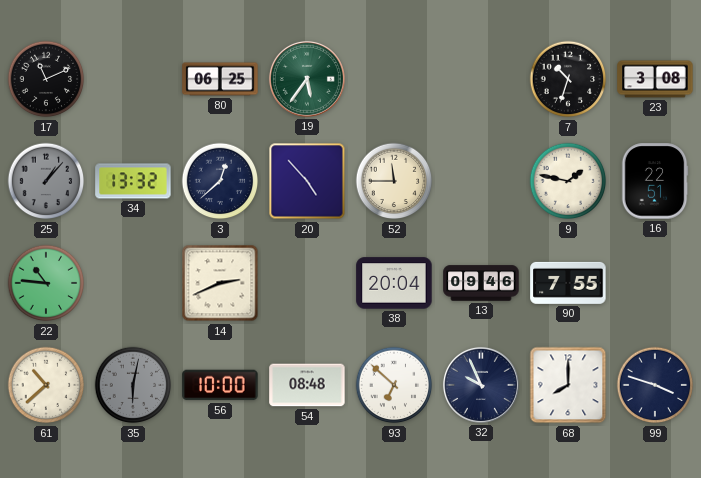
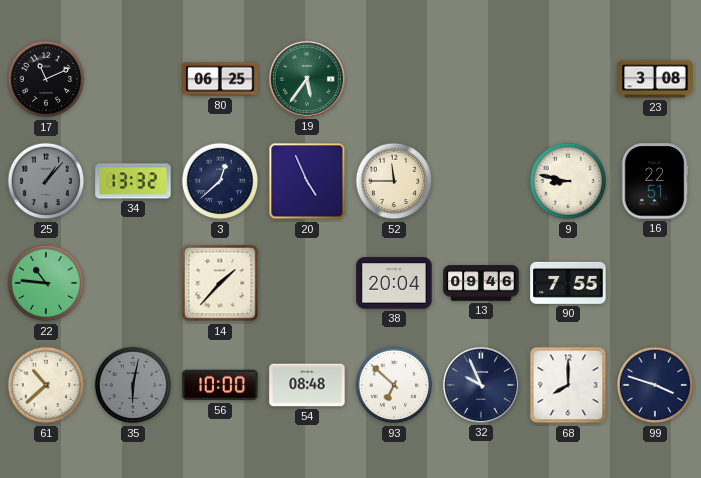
7: 10:33 -> none (568, 79)
20: 4:53 -> 4:56 (307, 181)
9: 1:47 -> 8:47 (568, 181)
14: 2:41 -> 1:37 (220, 283)
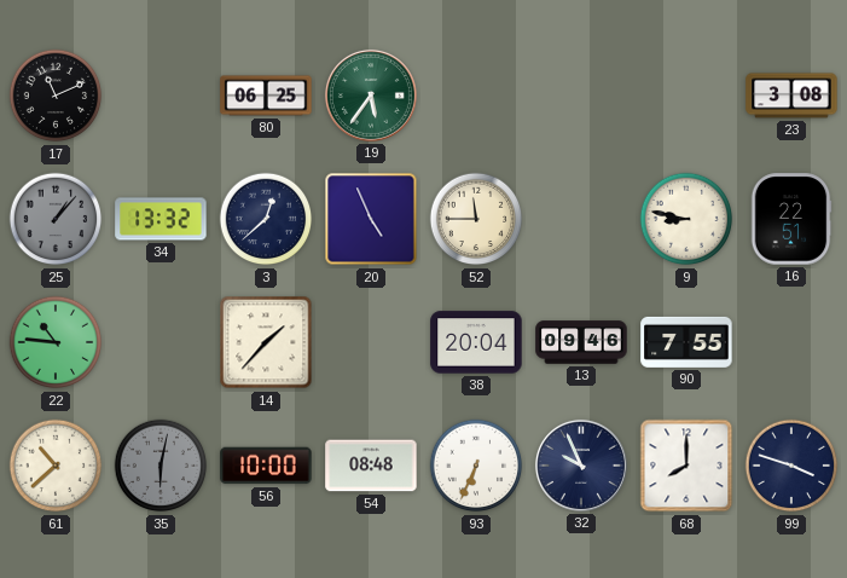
93: 6:52 -> 6:34 (476, 466)
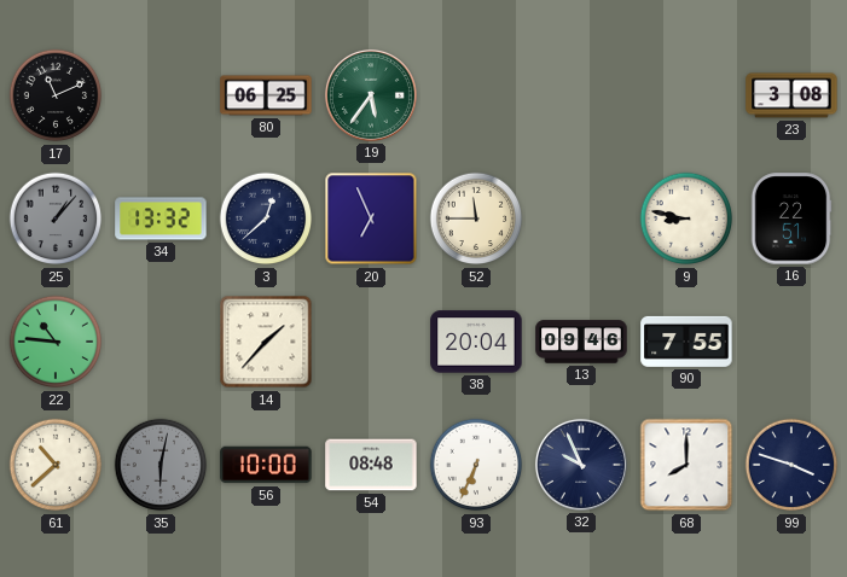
20: 4:56 -> 6:56 (371, 218)
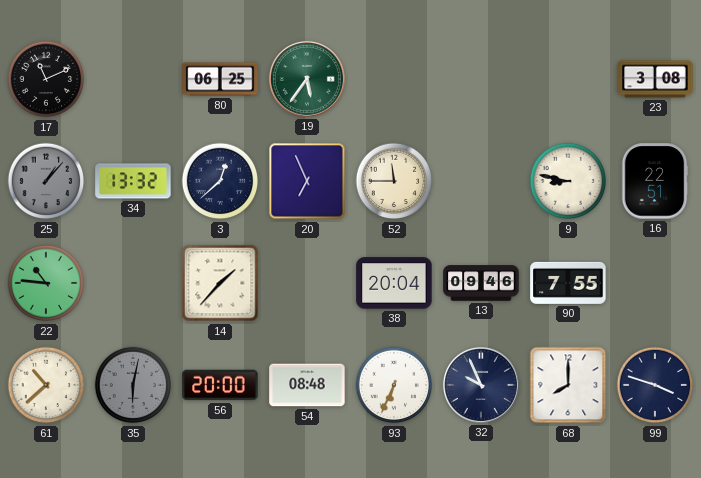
56: 10:00 -> 20:00 (220, 385)
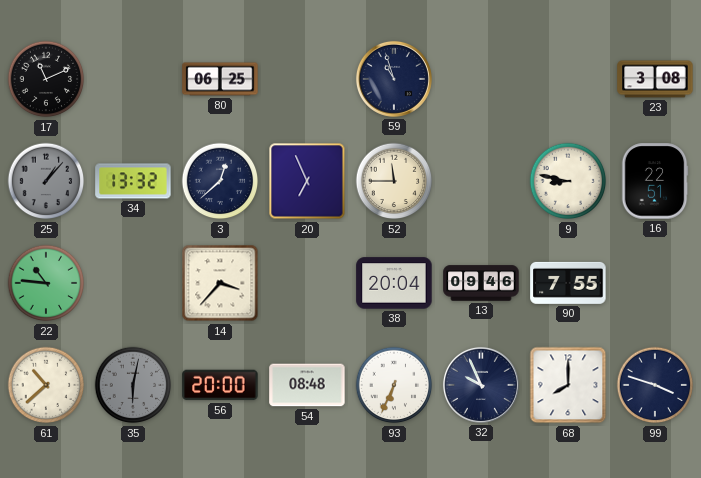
19: 5:36 -> none (307, 79)
59: none -> 10:57 (394, 79)
14: 1:37 -> 3:37 (220, 283)
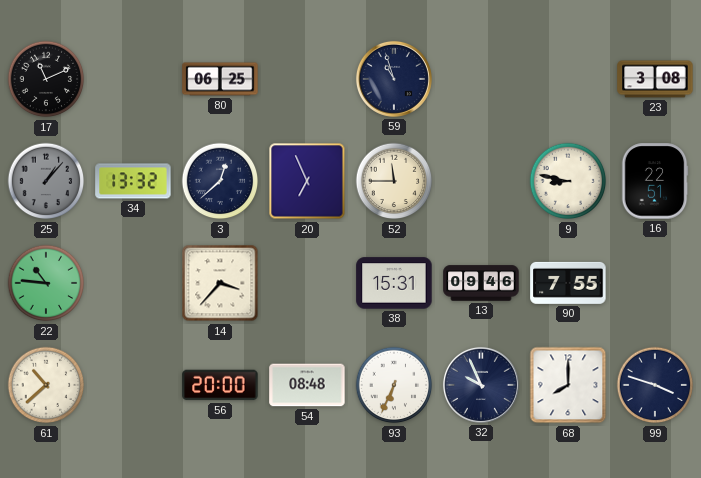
38: 20:04 -> 15:31 (394, 283)
35: 6:02 -> none (133, 385)
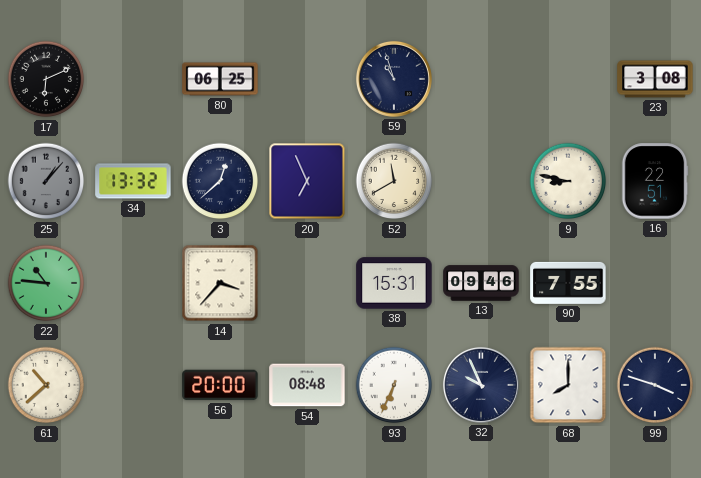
17: 11:11 -> 6:11 (46, 79)
52: 11:45 -> 11:40 (394, 181)
